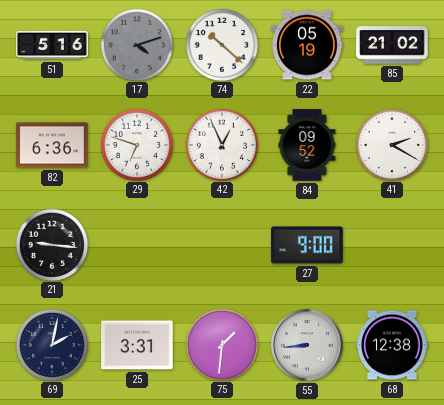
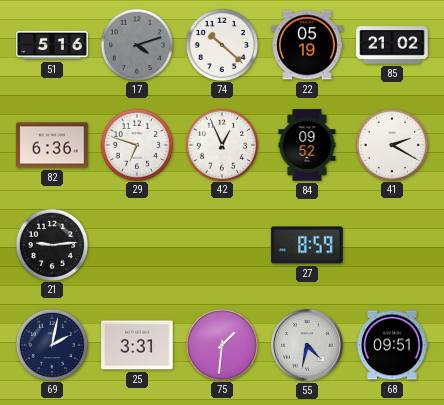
21: 9:16 -> 9:14 (51, 244)
27: 9:00 -> 8:59 (307, 245)
55: 8:44 -> 4:32 (307, 345)
68: 12:38 -> 09:51 (392, 345)
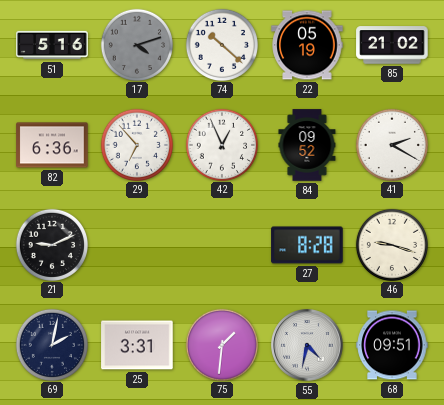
29: 6:48 -> 6:53 (136, 144)
21: 9:14 -> 9:11 (51, 244)
27: 8:59 -> 8:28 (307, 245)
46: none -> 9:18 (391, 244)
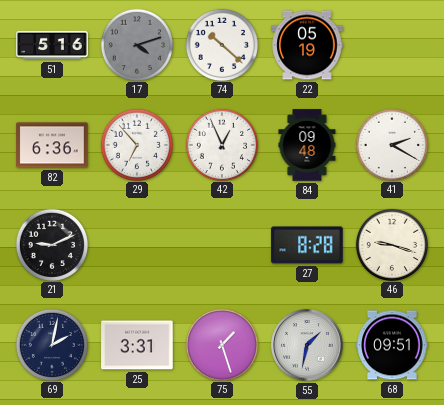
85: 21:02 -> none (392, 45)
84: 09:52 -> 09:48 (307, 145)
75: 1:31 -> 1:27 (221, 344)
55: 4:32 -> 1:32 (307, 345)
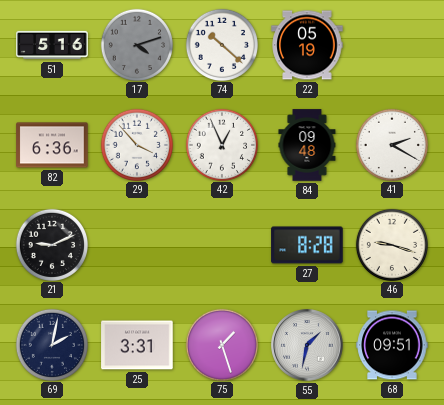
29: 6:53 -> 3:53 (136, 144)
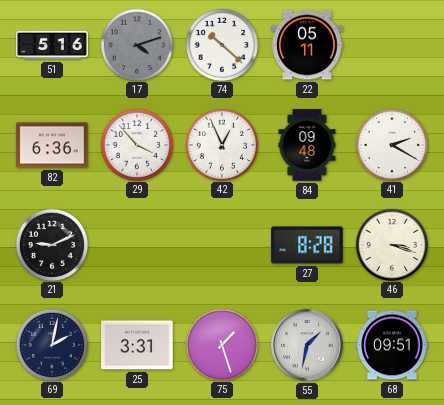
22: 05:19 -> 05:11 (307, 45)
46: 9:18 -> 3:18 (391, 244)
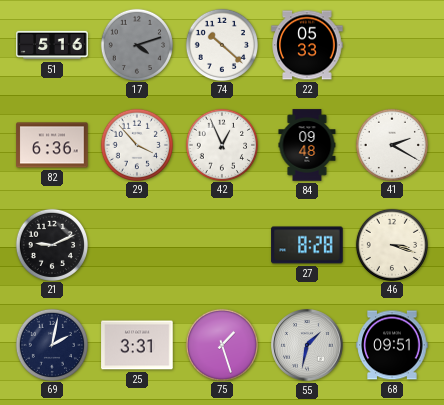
22: 05:11 -> 05:33 (307, 45)
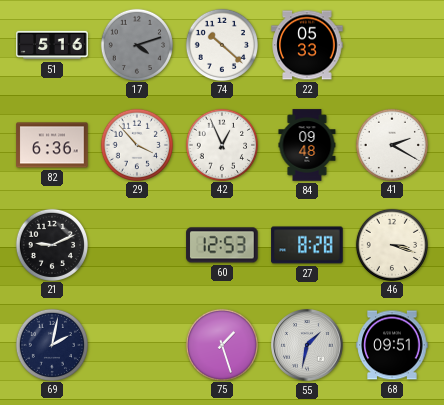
60: none -> 12:53 (222, 245)
25: 3:31 -> none (137, 345)
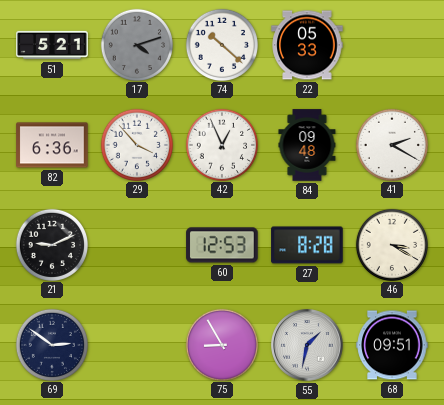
51: 5:16 -> 5:21 (52, 45)
46: 3:18 -> 3:20 (391, 244)
69: 2:02 -> 2:51 (51, 344)
75: 1:27 -> 8:55 (221, 344)
